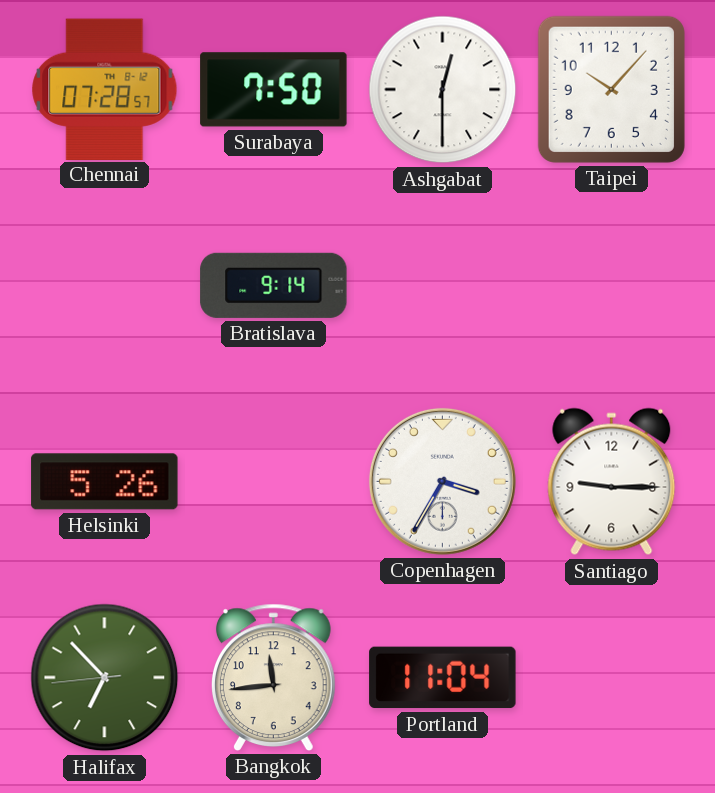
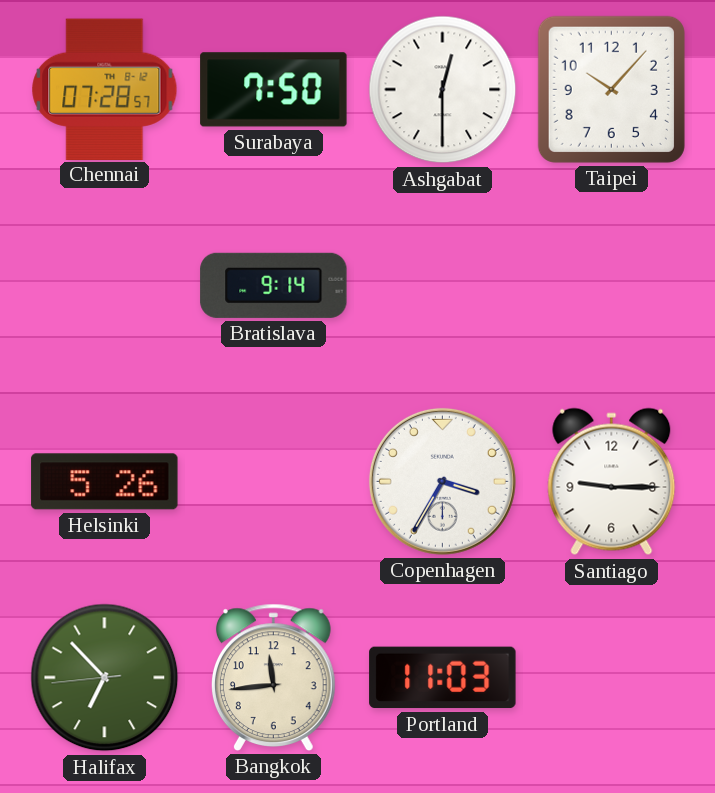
Portland: 11:04 -> 11:03 (443, 678)
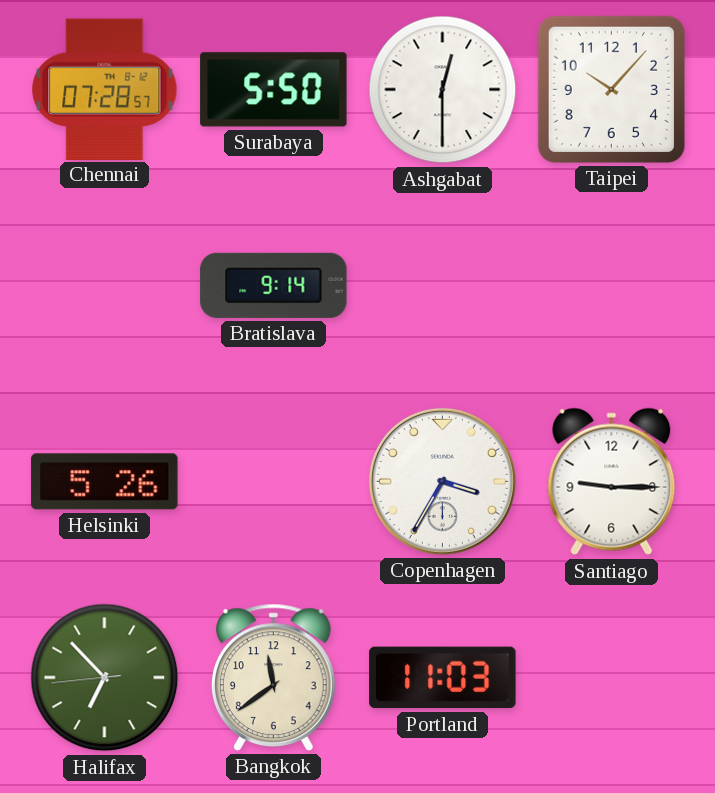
Surabaya: 7:50 -> 5:50 (274, 90)
Bangkok: 11:44 -> 11:39 (273, 677)
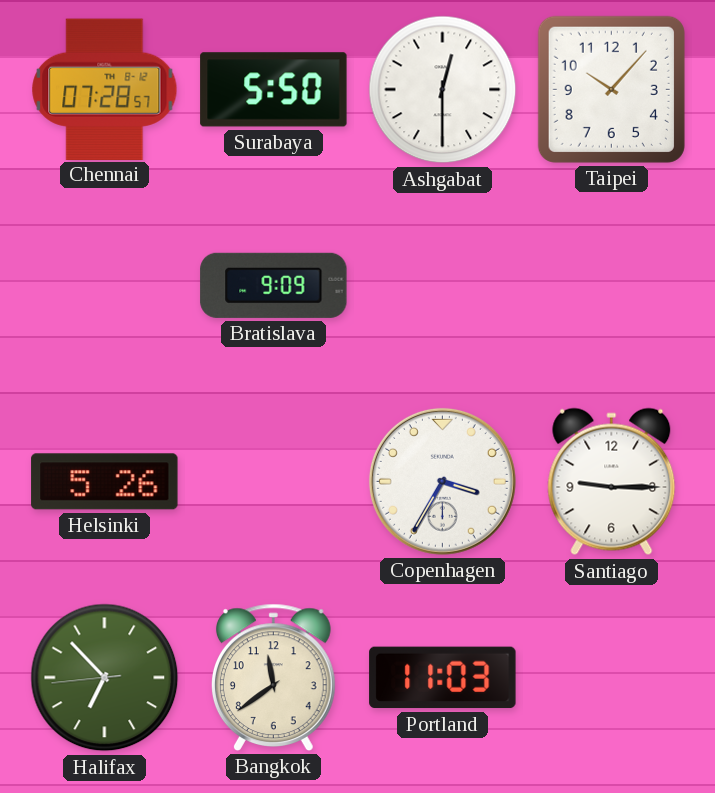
Bratislava: 9:14 -> 9:09 (274, 285)
